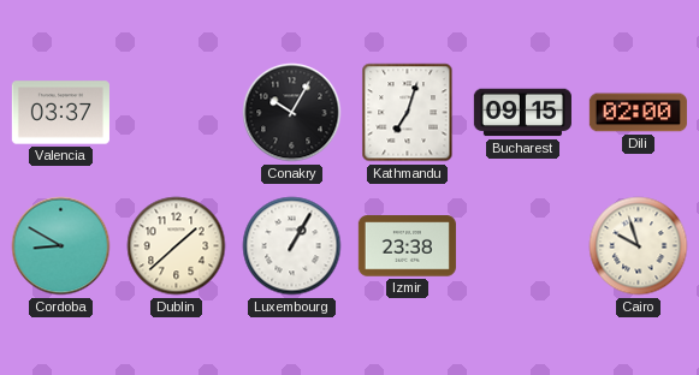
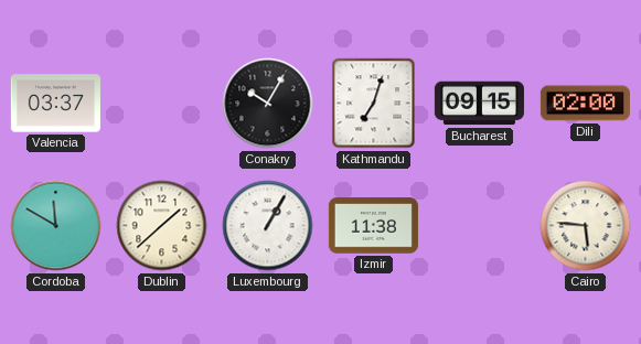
Cordoba: 8:50 -> 11:50 (56, 226)
Izmir: 23:38 -> 11:38 (373, 226)
Cairo: 9:57 -> 5:46 (586, 226)
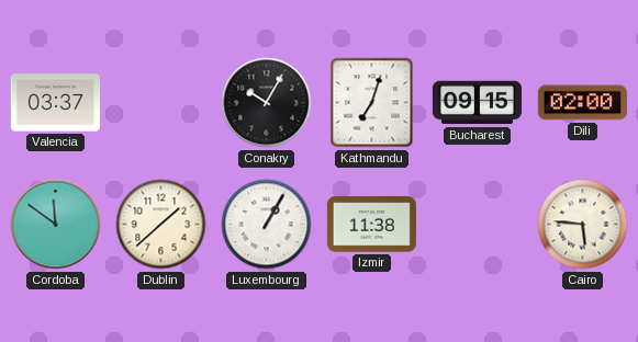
Cordoba: 11:50 -> 11:51 (56, 225)
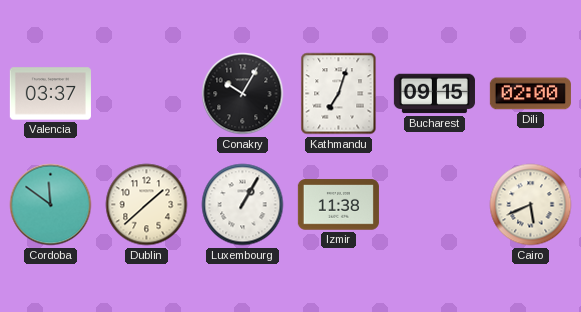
Cairo: 5:46 -> 5:41 (531, 205)
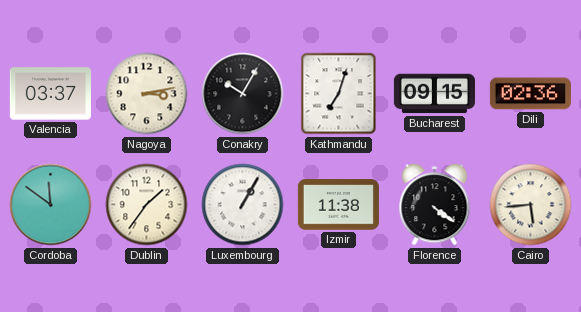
Nagoya: none -> 3:13 (147, 94)
Dili: 02:00 -> 02:36 (530, 94)
Dublin: 1:38 -> 1:36 (147, 205)
Florence: none -> 4:21 (435, 205)
Cairo: 5:41 -> 5:44 (531, 205)
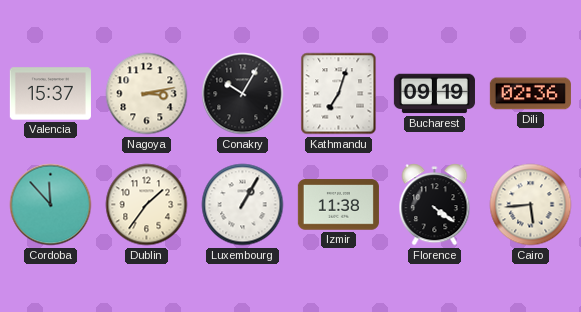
Valencia: 03:37 -> 15:37 (50, 94)
Bucharest: 09:15 -> 09:19 (434, 94)
Cordoba: 11:51 -> 11:53 (51, 205)
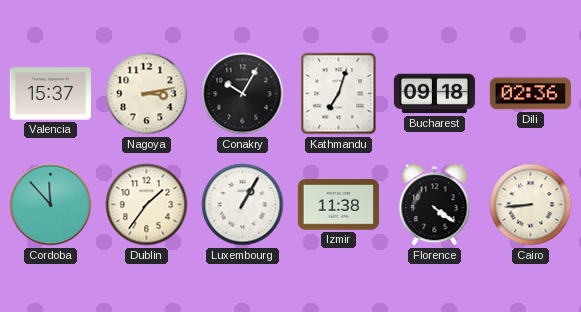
Bucharest: 09:19 -> 09:18 (434, 94)
Cairo: 5:44 -> 8:44 (531, 205)
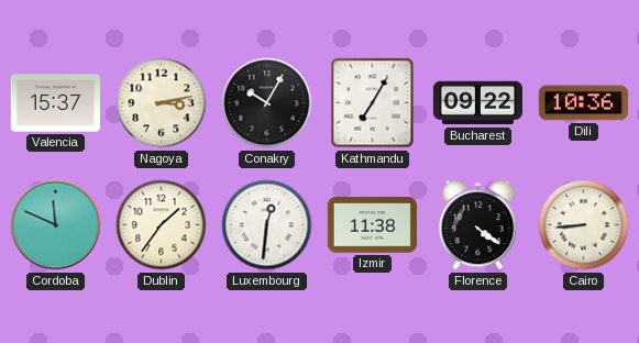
Kathmandu: 7:03 -> 7:05 (373, 103)
Bucharest: 09:18 -> 09:22 (477, 103)
Dili: 02:36 -> 10:36 (583, 103)
Cordoba: 11:53 -> 11:49 (56, 225)
Luxembourg: 1:05 -> 12:31 (267, 225)
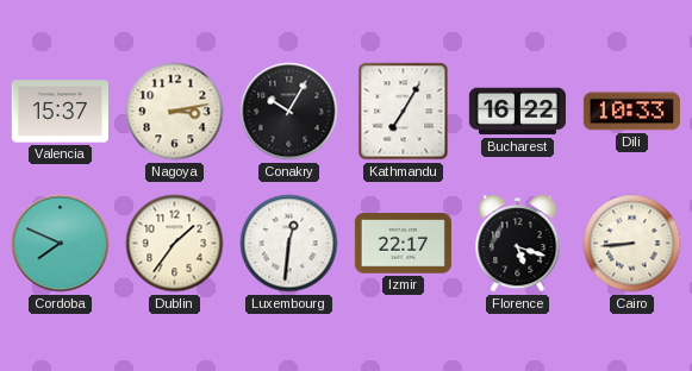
Bucharest: 09:22 -> 16:22 (517, 112)
Dili: 10:36 -> 10:33 (631, 112)
Cordoba: 11:49 -> 7:49 (61, 244)
Izmir: 11:38 -> 22:17 (403, 244)
Florence: 4:21 -> 5:18 (518, 244)
